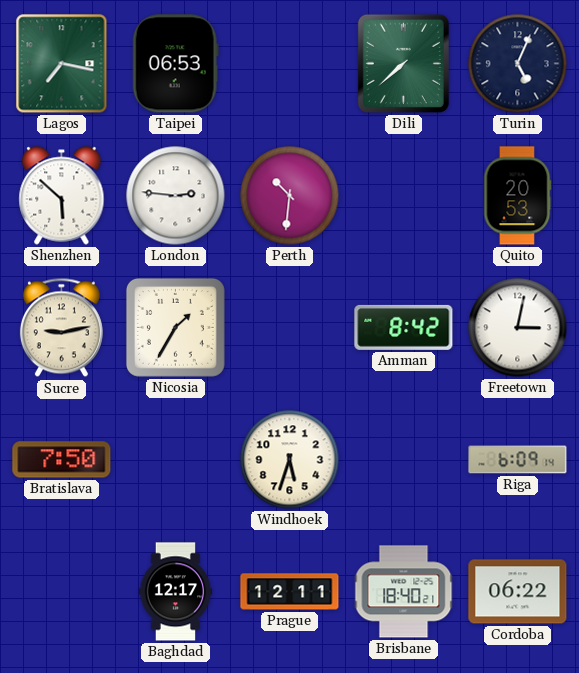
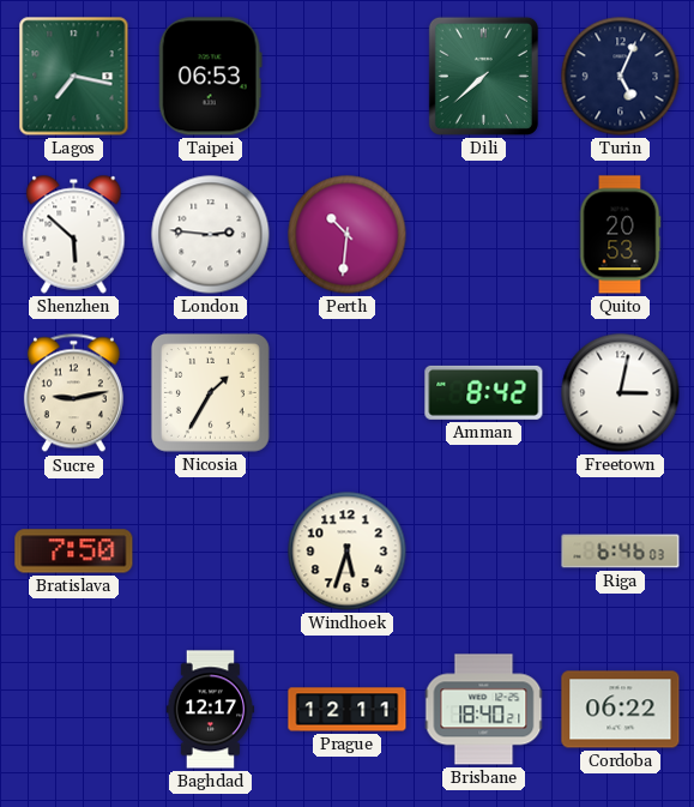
Riga: 6:09 -> 6:46 (621, 552)
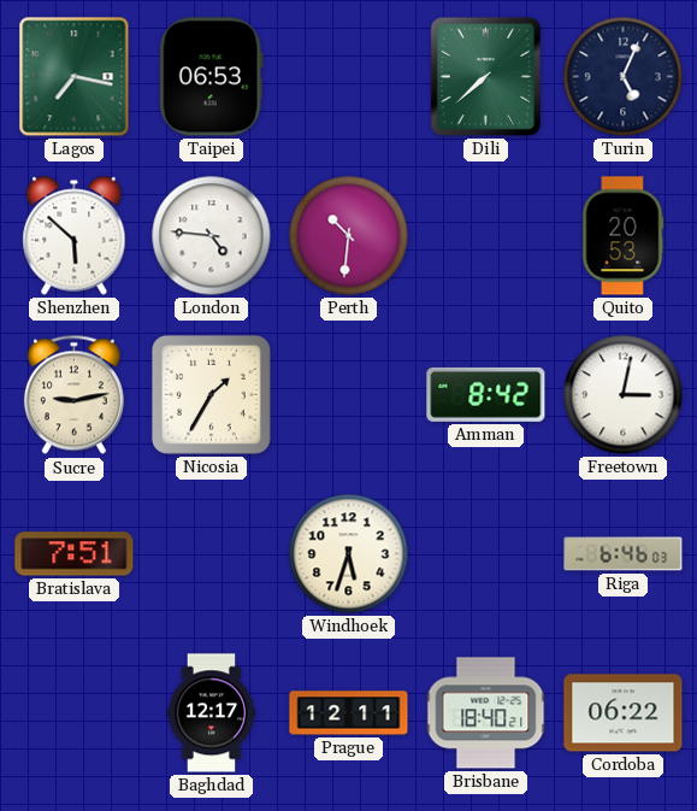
London: 2:46 -> 4:46 (212, 236)
Bratislava: 7:50 -> 7:51 (75, 554)
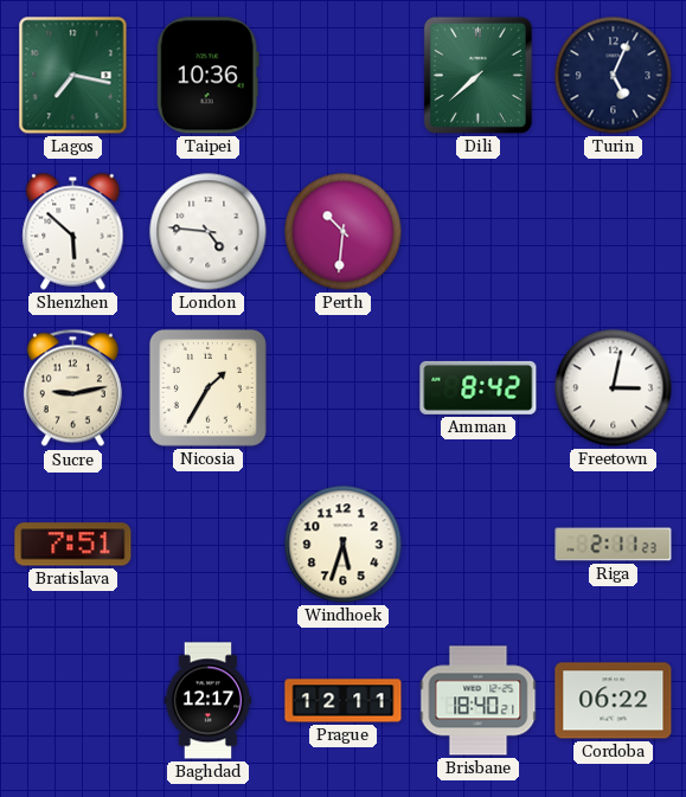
Taipei: 06:53 -> 10:36 (207, 76)
Quito: 20:53 -> none (622, 236)
Riga: 6:46 -> 2:11 (614, 545)
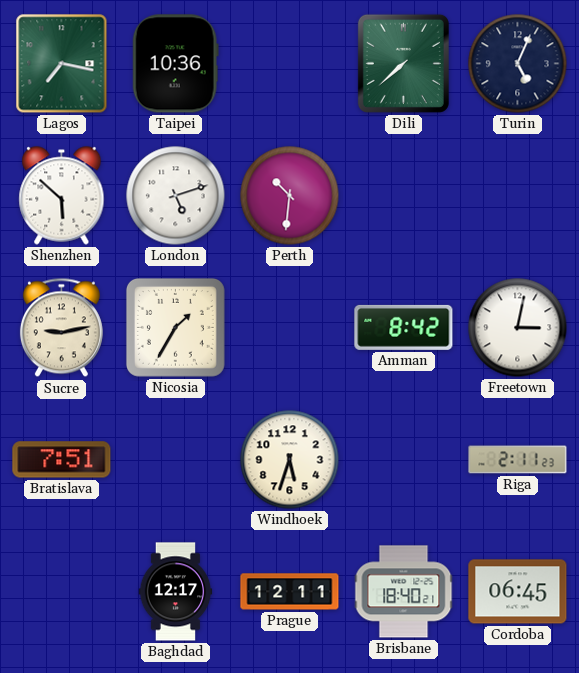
London: 4:46 -> 5:12 (176, 196)
Cordoba: 06:22 -> 06:45 (518, 592)
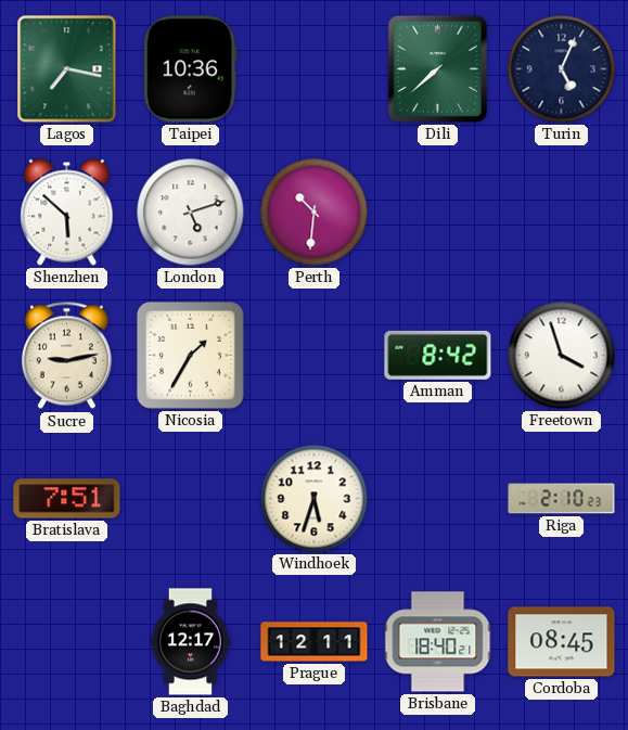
Freetown: 3:02 -> 3:57 (562, 356)
Riga: 2:11 -> 2:10 (562, 499)
Cordoba: 06:45 -> 08:45 (562, 642)
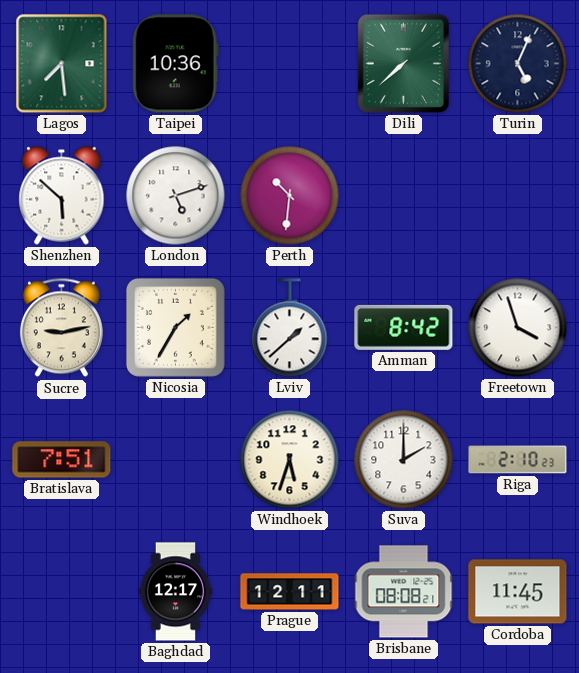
Lagos: 7:17 -> 7:29 (62, 64)
Lviv: none -> 1:38 (290, 328)
Suva: none -> 2:00 (404, 460)
Brisbane: 18:40 -> 08:08 (404, 592)
Cordoba: 08:45 -> 11:45 (518, 592)
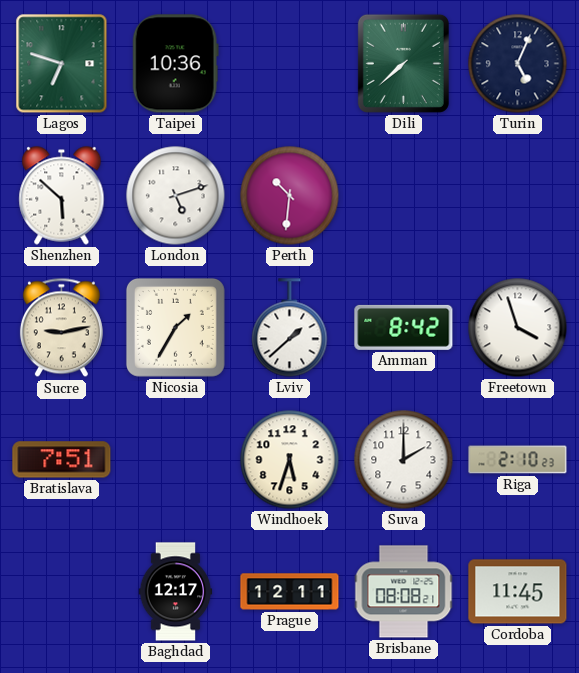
Lagos: 7:29 -> 6:48 (62, 64)
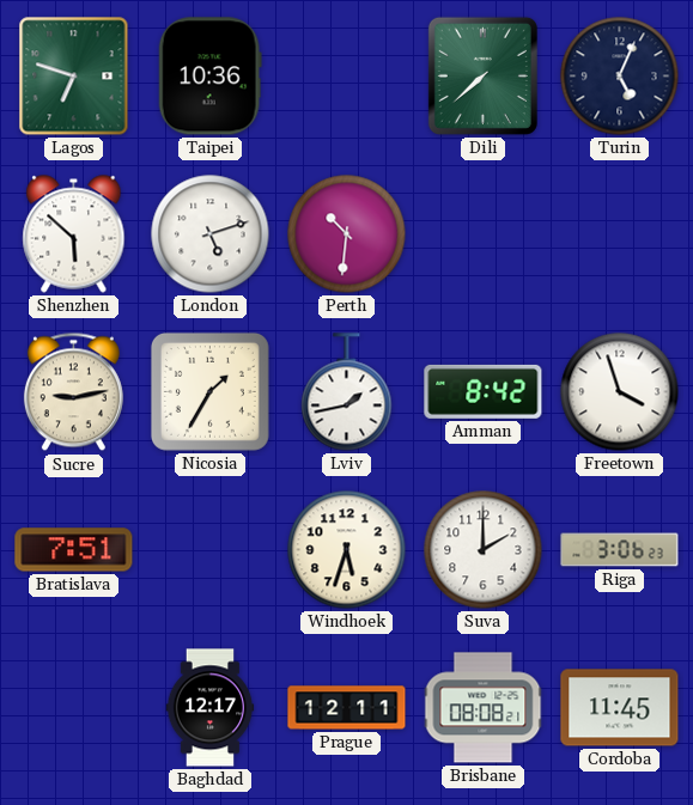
Lviv: 1:38 -> 1:43 (347, 392)
Riga: 2:10 -> 3:06 (620, 550)
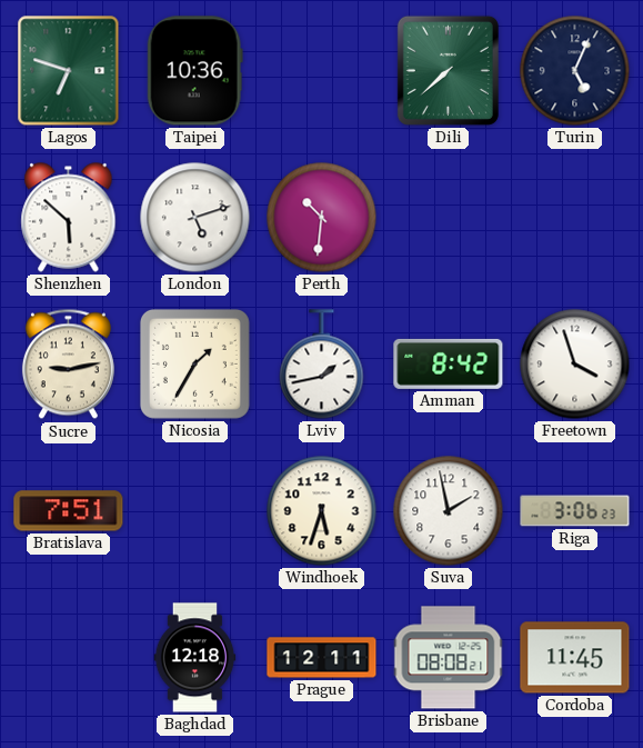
Suva: 2:00 -> 1:58 (449, 511)
Baghdad: 12:17 -> 12:18 (195, 658)
